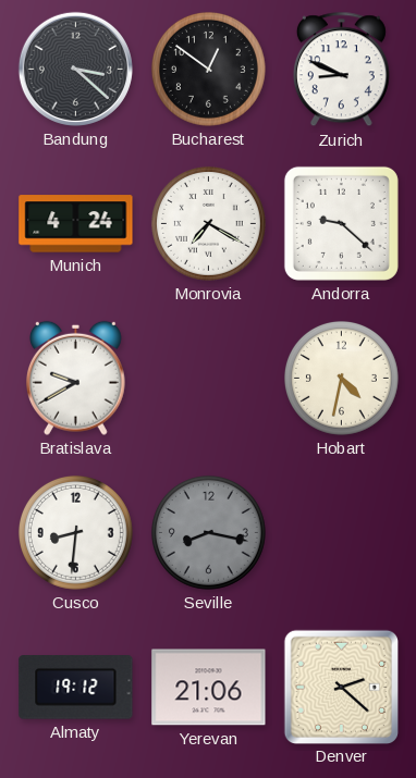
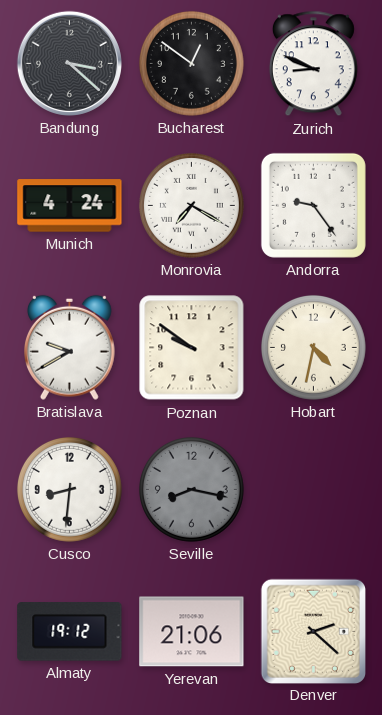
Andorra: 9:22 -> 9:24 (313, 205)
Poznan: none -> 9:51 (192, 348)
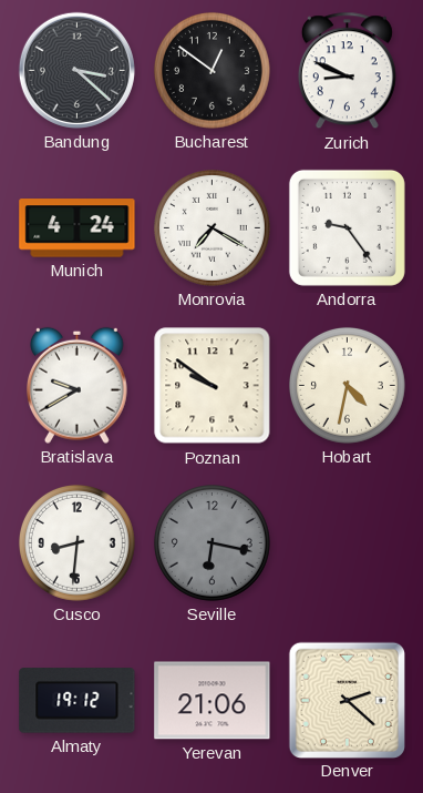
Seville: 8:17 -> 6:17 (211, 542)
